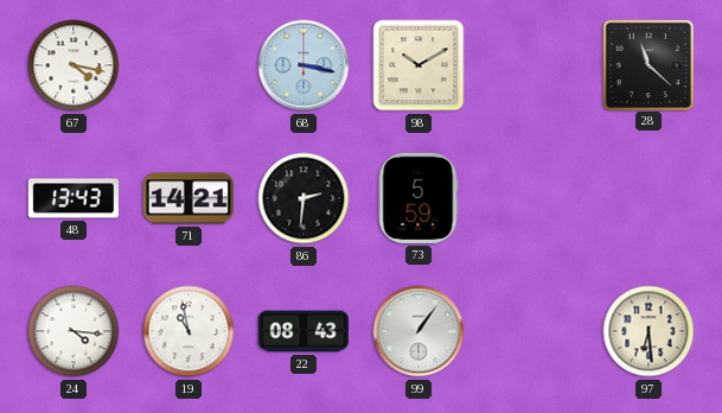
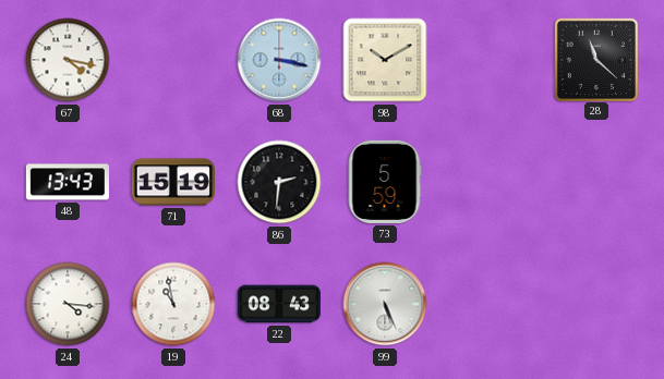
71: 14:21 -> 15:19 (173, 182)
99: 1:06 -> 5:26 (385, 304)
97: 6:29 -> none (648, 331)
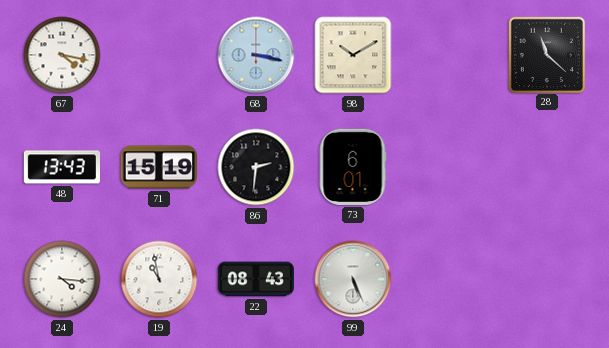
73: 5:59 -> 6:01 (353, 167)
